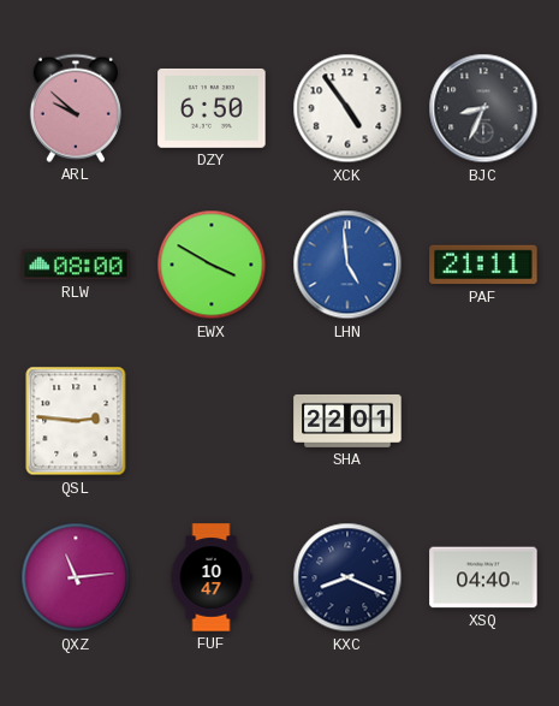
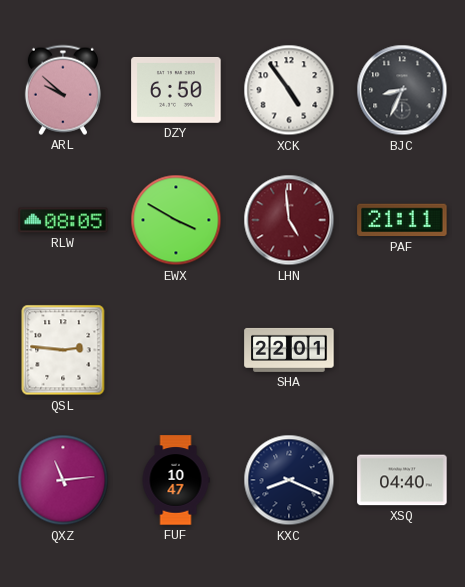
RLW: 08:00 -> 08:05 (63, 220)
LHN dial: blue -> burgundy (289, 220)
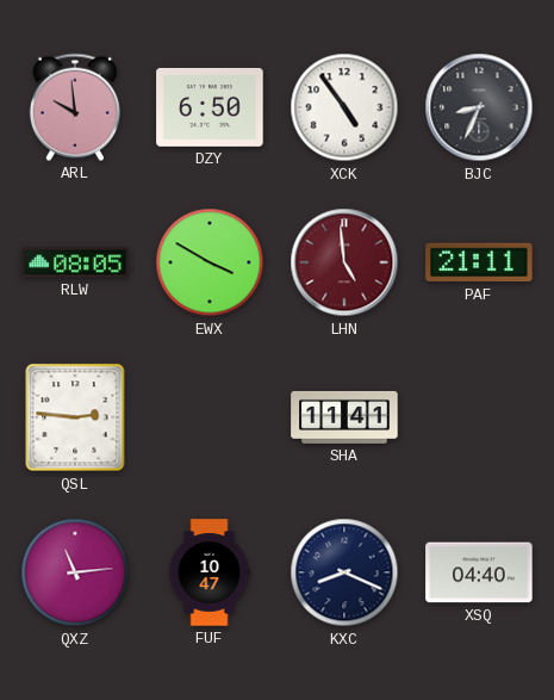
ARL: 9:52 -> 9:59 (75, 107)
SHA: 22:01 -> 11:41 (344, 417)
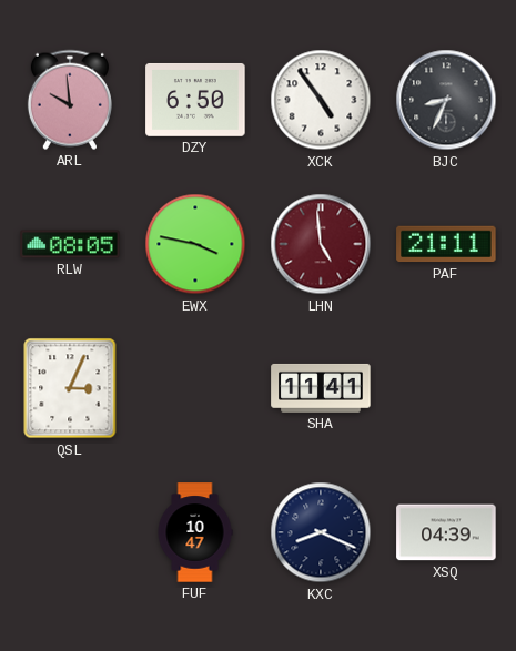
EWX: 3:50 -> 3:47 (195, 244)
QSL: 2:46 -> 3:04 (70, 388)
QXZ: 11:14 -> none (75, 572)
XSQ: 04:40 -> 04:39 (446, 532)
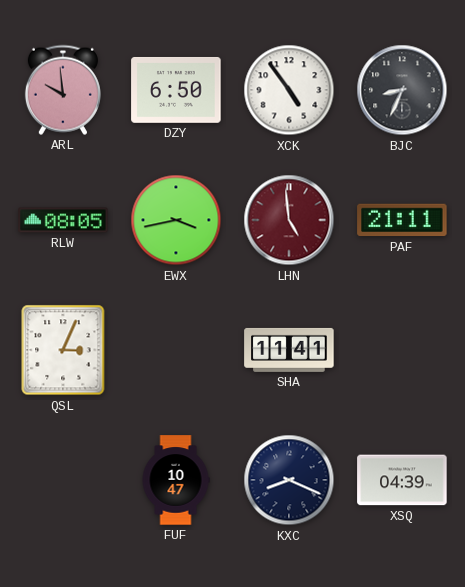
EWX: 3:47 -> 3:43 (176, 220)
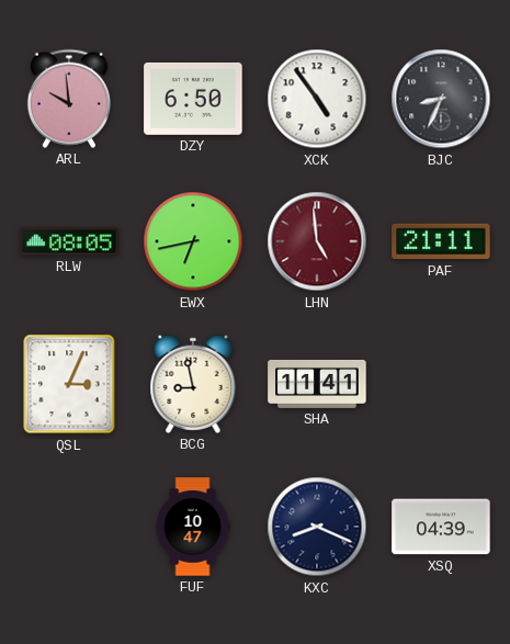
EWX: 3:43 -> 6:43 (193, 241)
BCG: none -> 8:58 (193, 384)
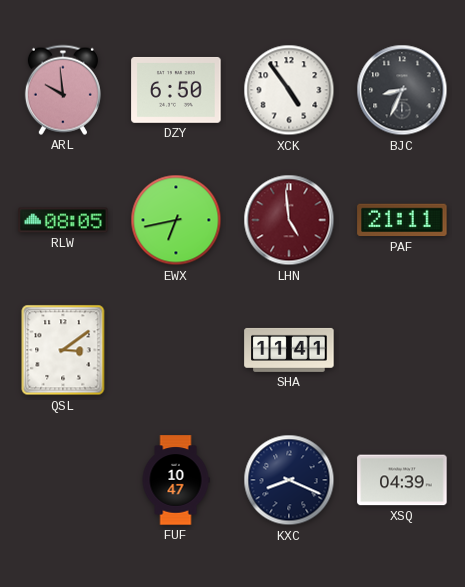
QSL: 3:04 -> 3:09 (63, 350)
BCG: 8:58 -> none (193, 384)
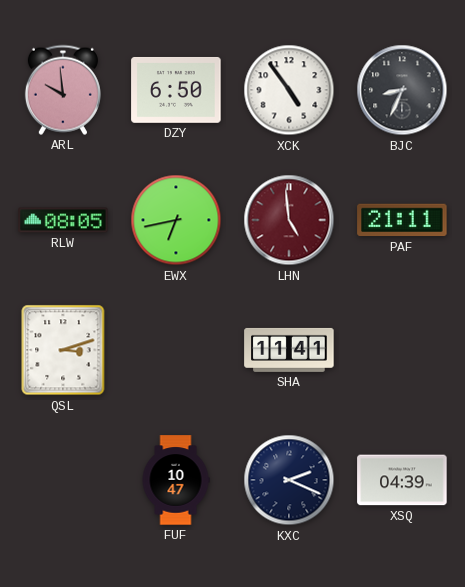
QSL: 3:09 -> 3:12 (63, 350)
KXC: 8:19 -> 2:19 (289, 480)
